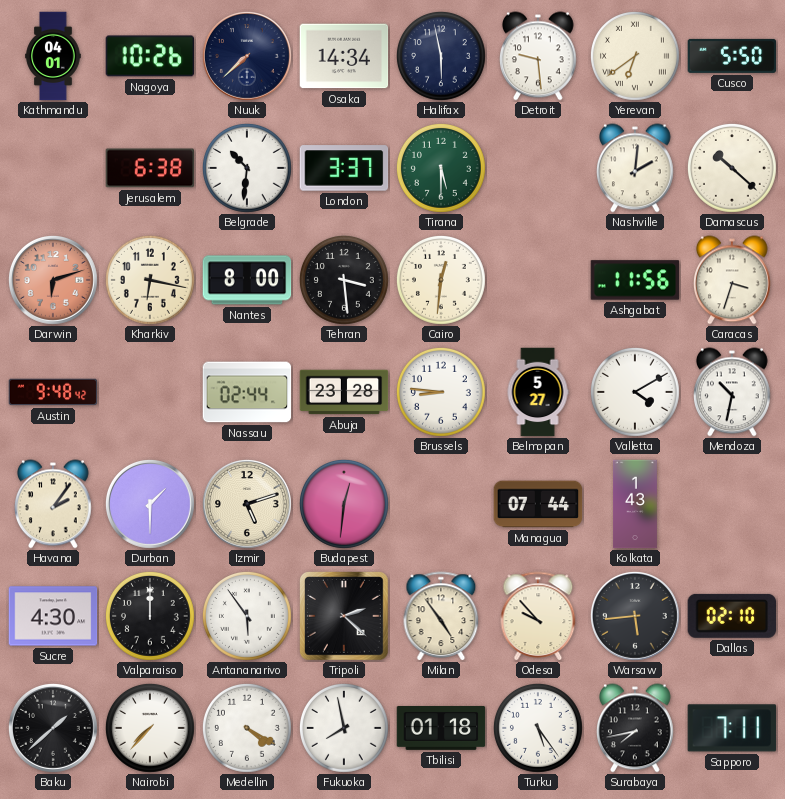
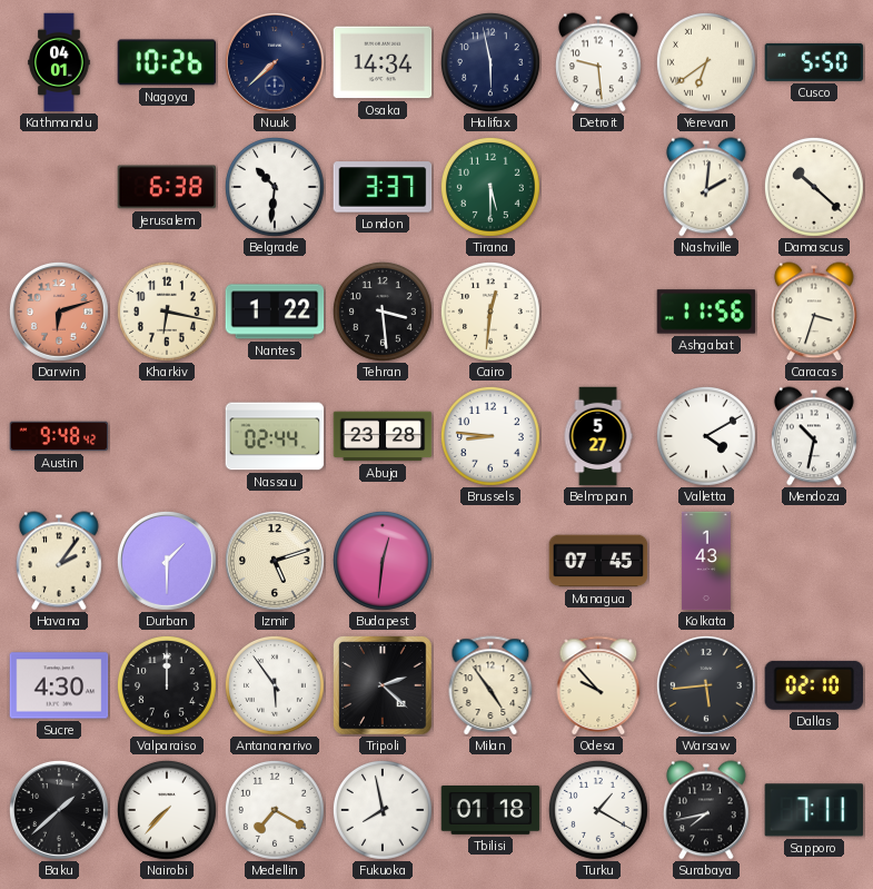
Nantes: 8:00 -> 1:22 (275, 312)
Managua: 07:44 -> 07:45 (598, 561)
Medellin: 4:20 -> 7:20 (275, 810)
Turku: 5:24 -> 1:20 (598, 810)
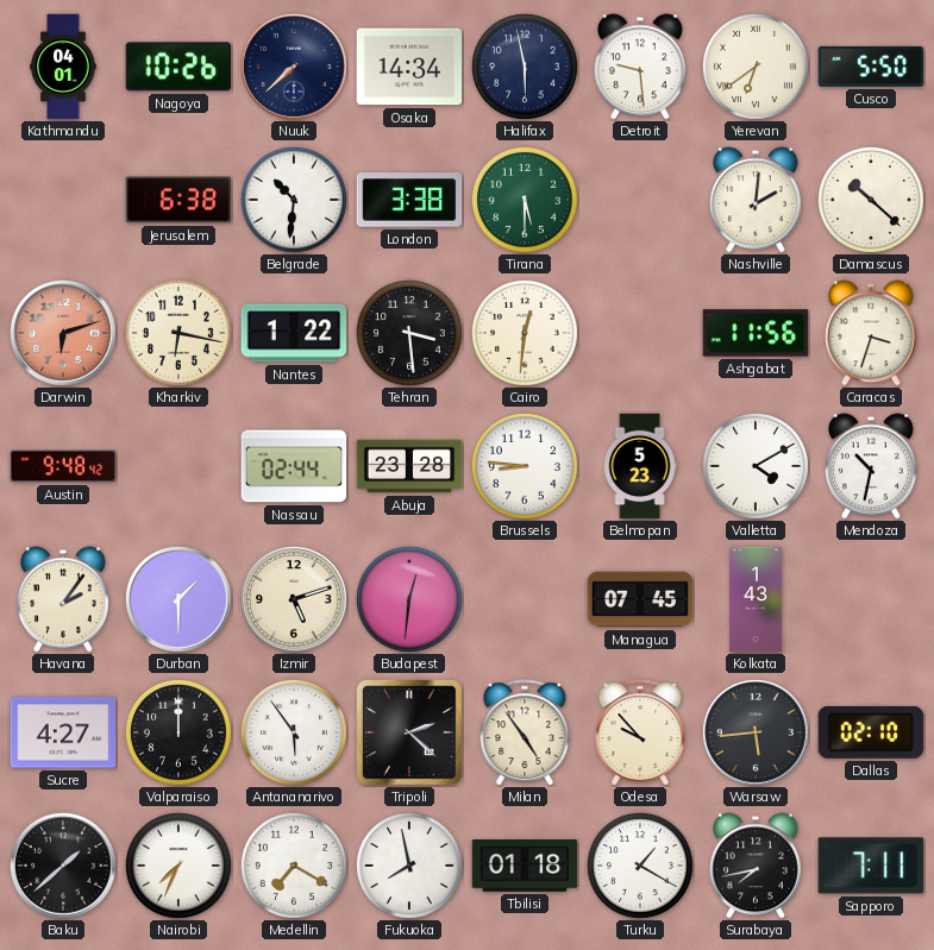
London: 3:37 -> 3:38 (409, 200)
Belmopan: 5:27 -> 5:23 (640, 466)
Sucre: 4:30 -> 4:27 (63, 732)
Nairobi: 7:37 -> 7:34 (178, 866)
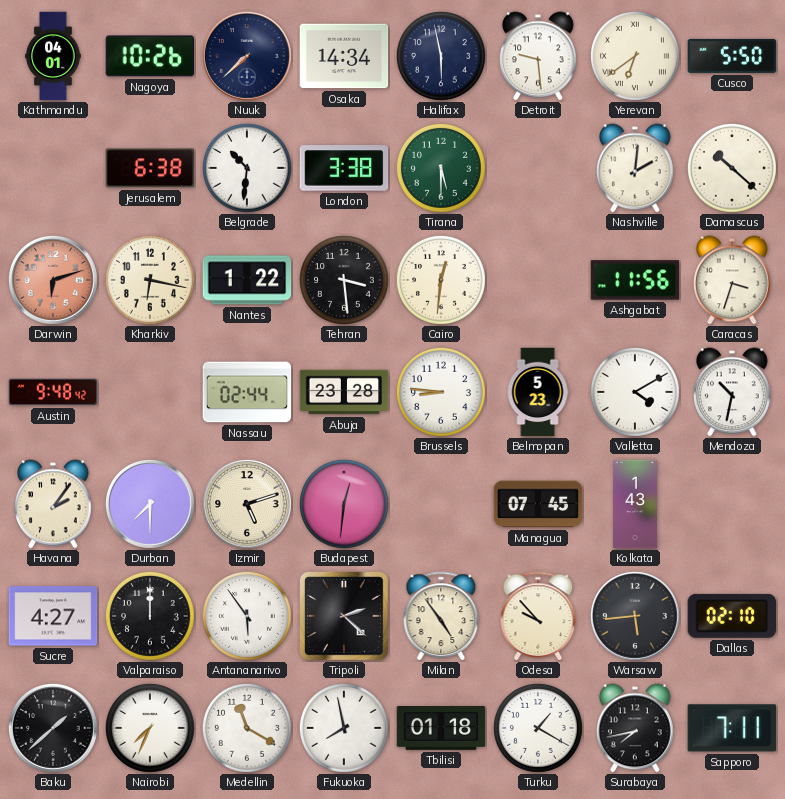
Durban: 1:30 -> 7:30 (150, 504)
Medellin: 7:20 -> 11:20 (247, 728)
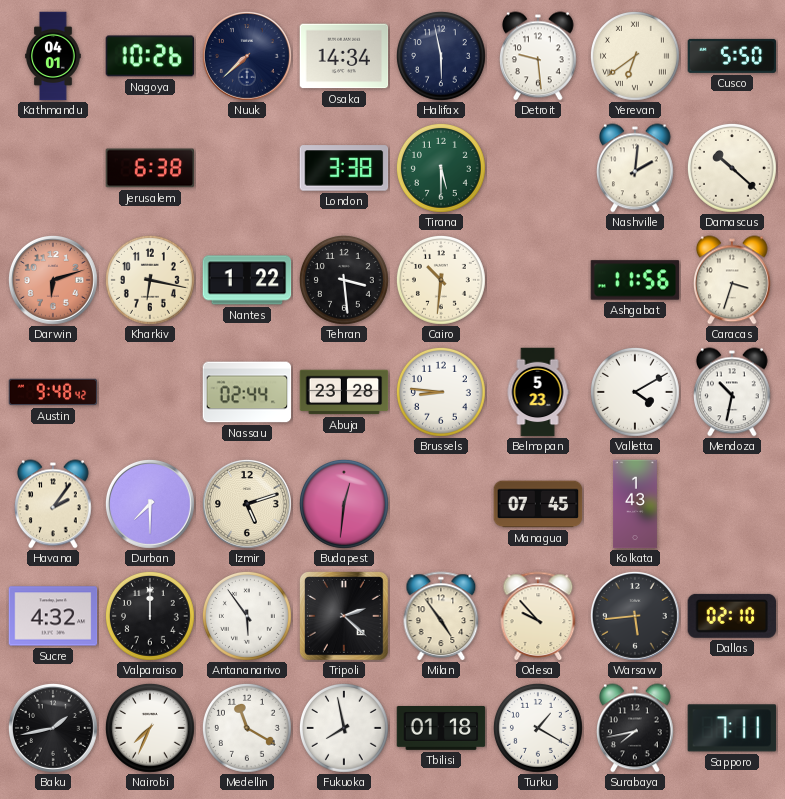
Belgrade: 10:31 -> none (247, 168)
Cairo: 12:31 -> 10:31 (441, 280)
Sucre: 4:27 -> 4:32 (53, 616)
Baku: 1:38 -> 1:43 (53, 728)
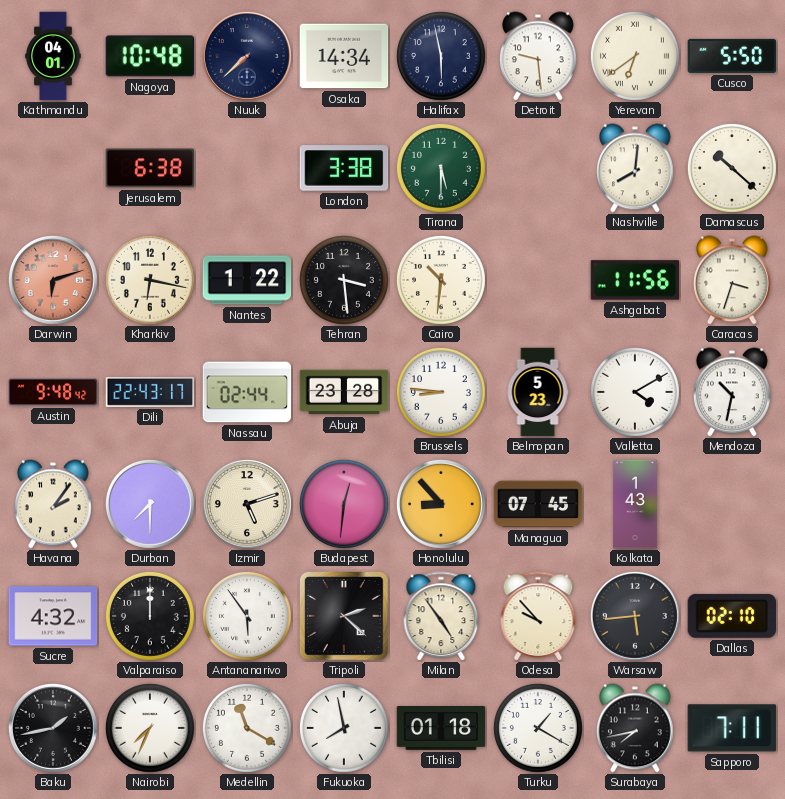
Nagoya: 10:26 -> 10:48 (150, 56)
Nashville: 2:01 -> 8:01 (636, 168)
Dili: none -> 22:43 (150, 392)
Honolulu: none -> 8:53 (441, 504)
